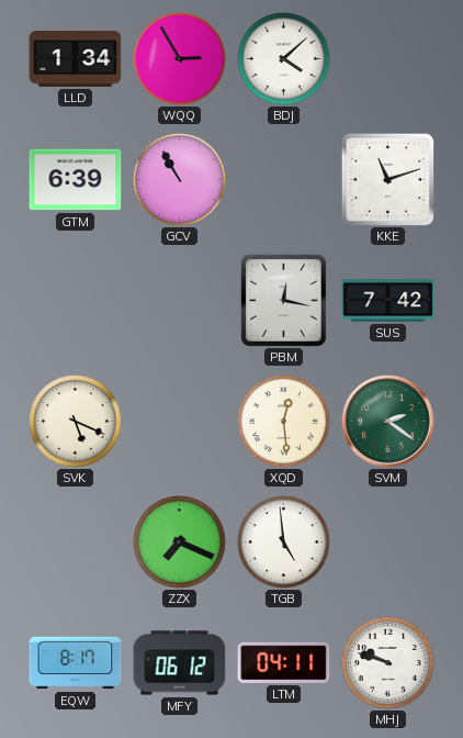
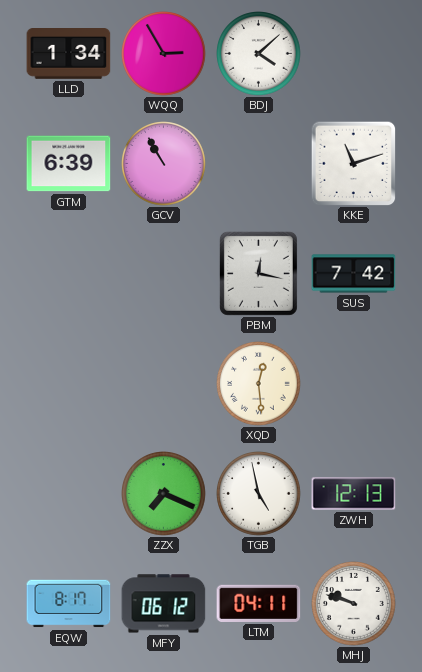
SVK: 5:19 -> none (76, 422)
SVM: 2:21 -> none (388, 422)
TGB: 4:59 -> 4:58 (259, 494)
ZWH: none -> 12:13 (354, 494)
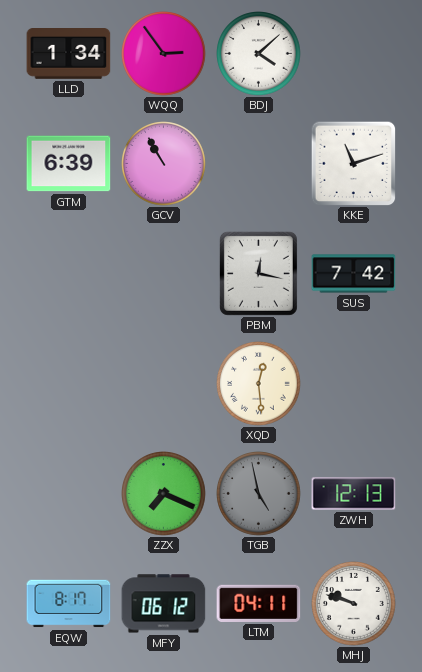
WQQ: 2:55 -> 2:54 (164, 54)
TGB dial: white -> grey (259, 494)
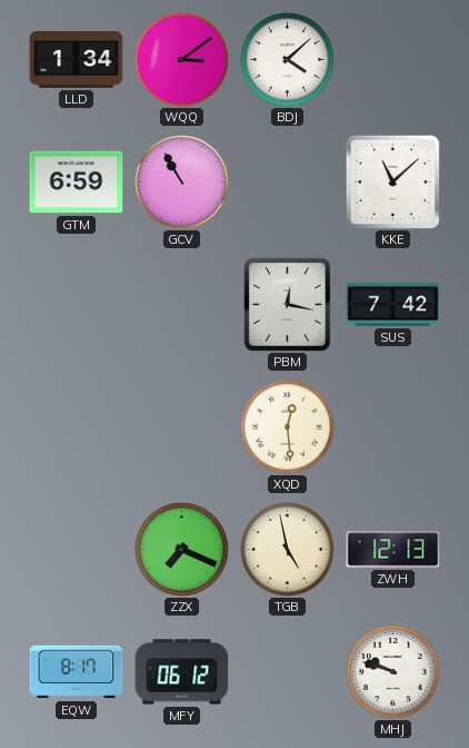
WQQ: 2:54 -> 3:09 (182, 60)
GTM: 6:39 -> 6:59 (77, 183)
KKE: 11:12 -> 11:08 (392, 181)
TGB dial: grey -> cream (288, 550)
LTM: 04:11 -> none (259, 603)
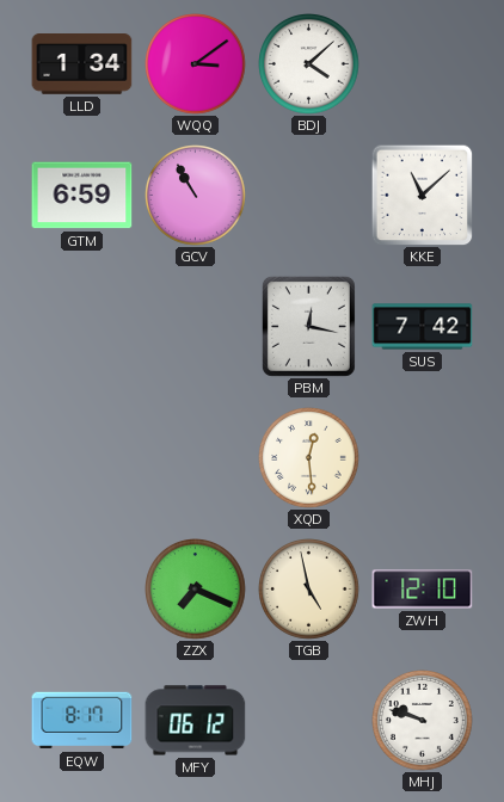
ZWH: 12:13 -> 12:10 (423, 590)
